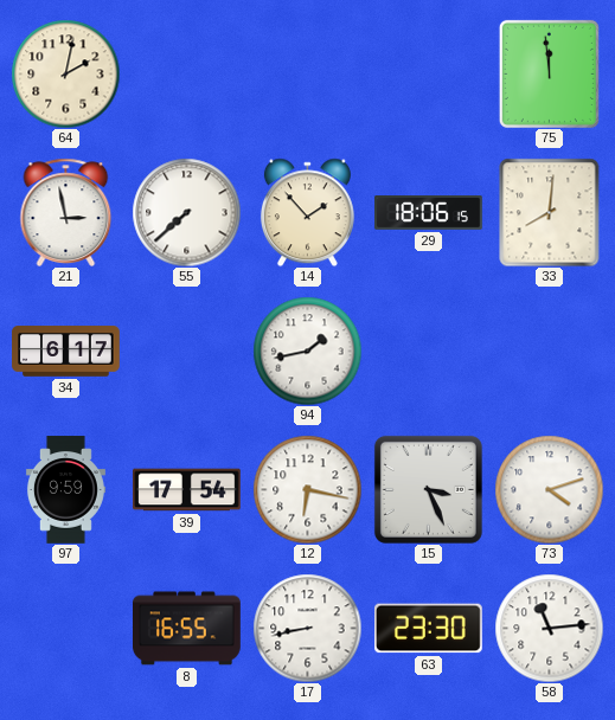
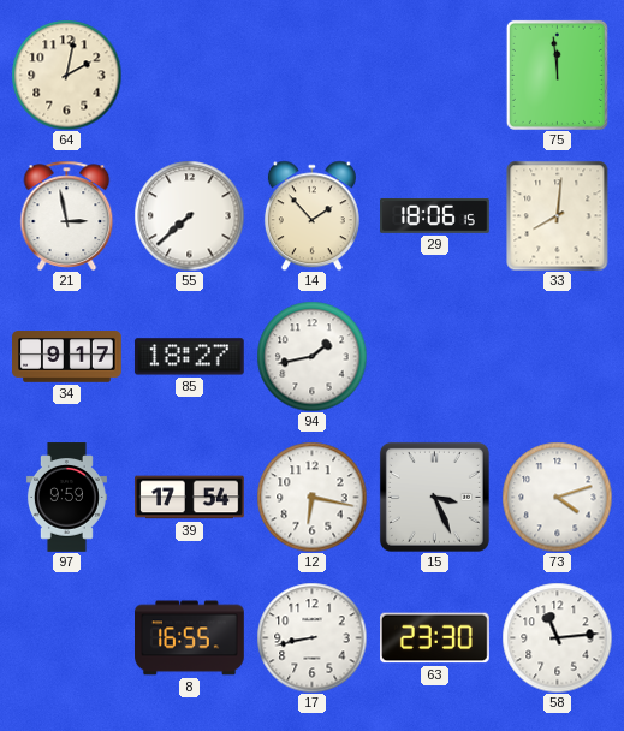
34: 6:17 -> 9:17 (67, 357)
85: none -> 18:27 (189, 357)
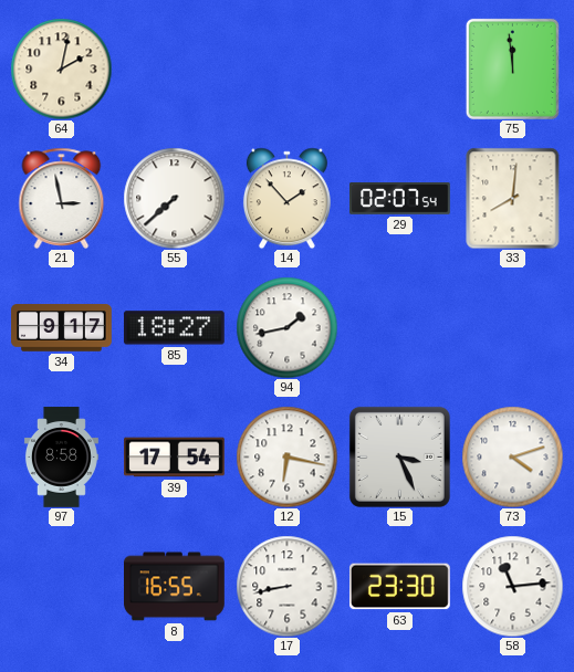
29: 18:06 -> 02:07 (400, 199)
97: 9:59 -> 8:58 (61, 458)
